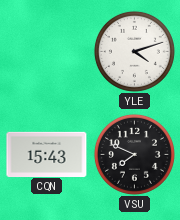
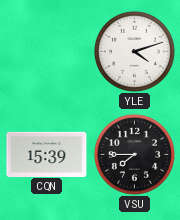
CQN: 15:43 -> 15:39 (47, 154)
VSU: 7:49 -> 7:45 (134, 154)
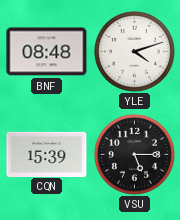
BNF: none -> 08:48 (47, 52)
VSU: 7:45 -> 5:15 (134, 154)
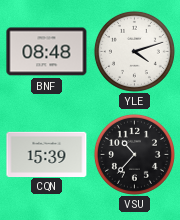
VSU: 5:15 -> 10:37 (134, 154)
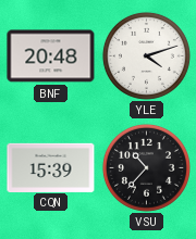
BNF: 08:48 -> 20:48 (51, 56)
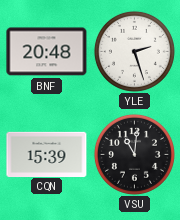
YLE: 4:12 -> 2:27 (134, 51)
VSU: 10:37 -> 11:01 (134, 154)
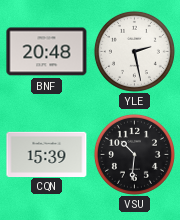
YLE: 2:27 -> 2:28 (134, 51)
VSU: 11:01 -> 10:31 (134, 154)
